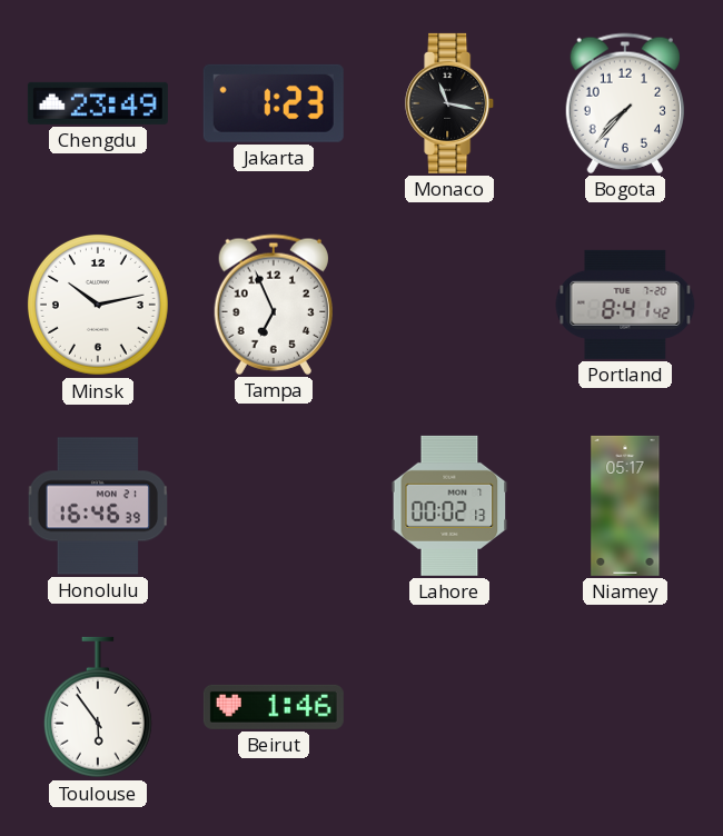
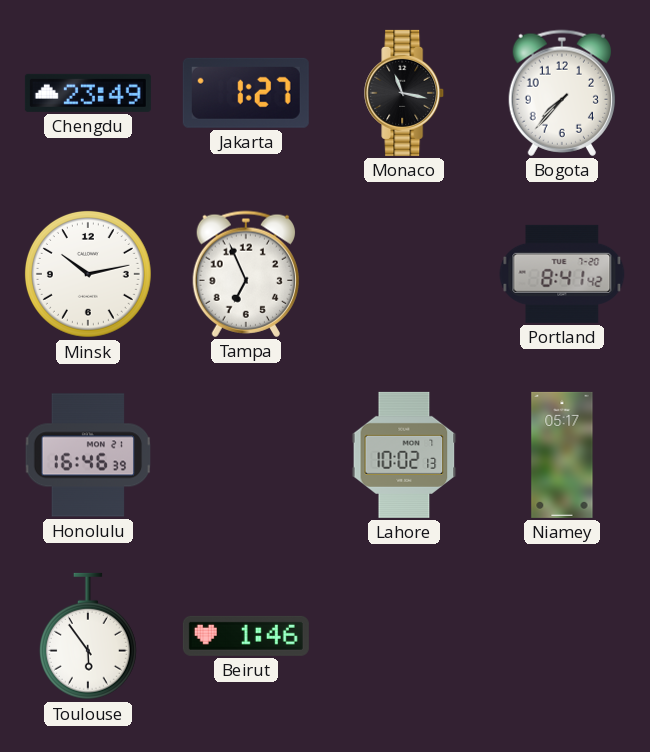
Jakarta: 1:23 -> 1:27 (246, 93)
Lahore: 00:02 -> 10:02 (404, 455)
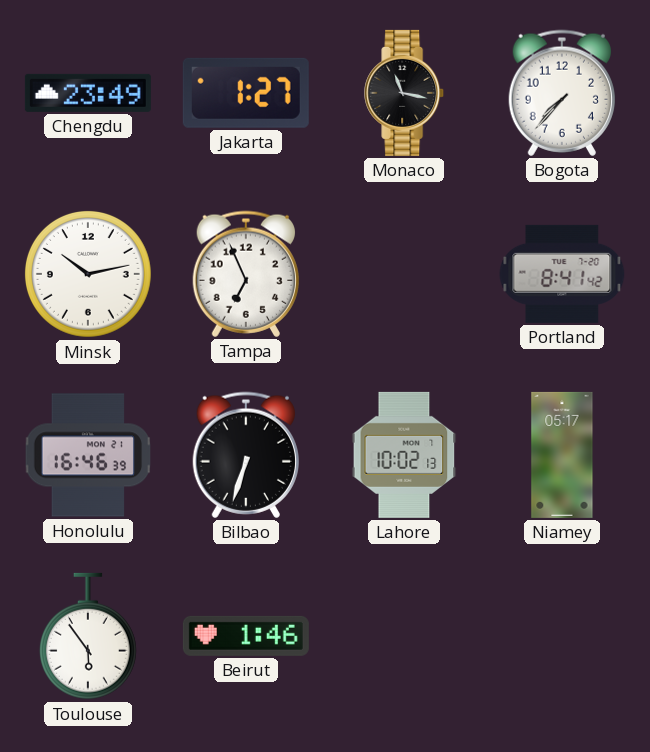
Bilbao: none -> 6:33 (245, 455)
